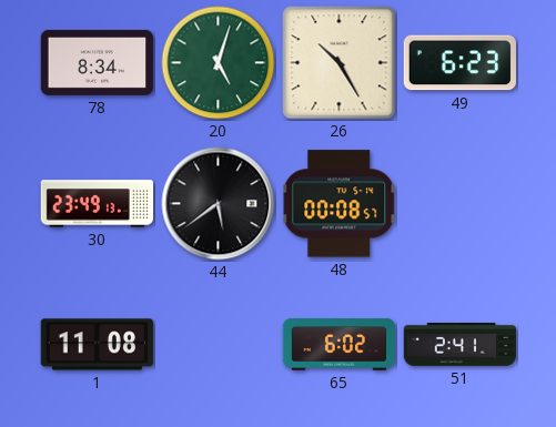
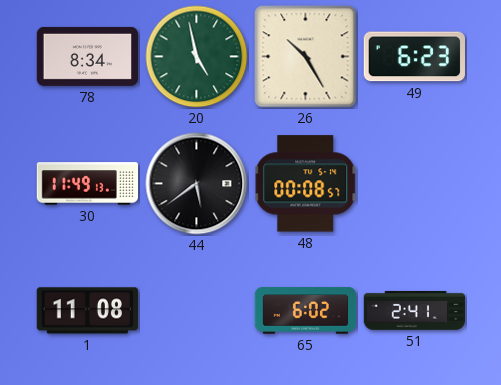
20: 5:03 -> 4:58 (197, 57)
30: 23:49 -> 11:49 (88, 184)
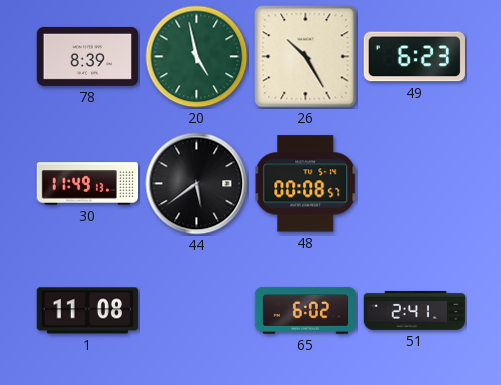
78: 8:34 -> 8:39 (87, 56)
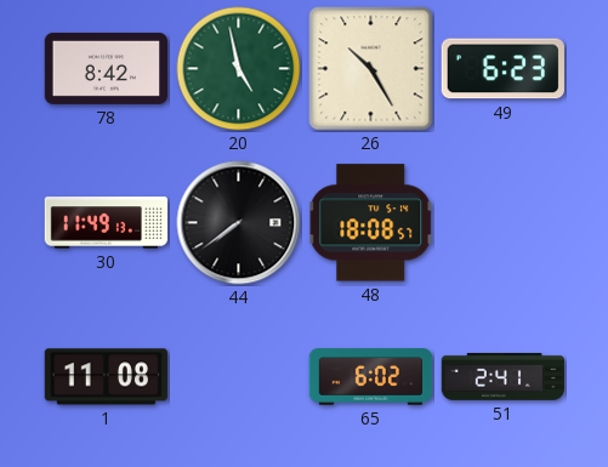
78: 8:39 -> 8:42 (106, 68)
44: 5:39 -> 7:39 (239, 223)
48: 00:08 -> 18:08 (371, 223)
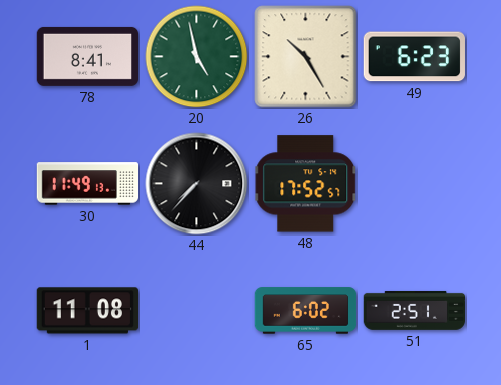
78: 8:42 -> 8:41 (87, 56)
44: 7:39 -> 7:37 (197, 184)
48: 18:08 -> 17:52 (306, 184)
51: 2:41 -> 2:51 (414, 310)
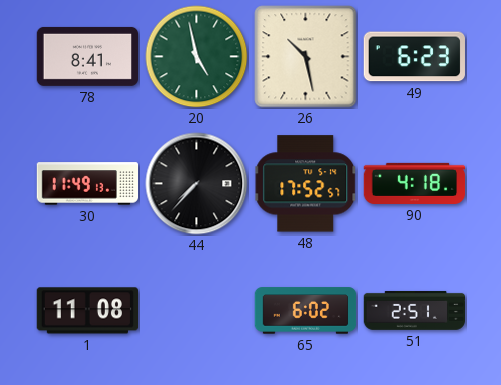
26: 10:25 -> 10:28 (306, 57)
90: none -> 4:18 (415, 183)
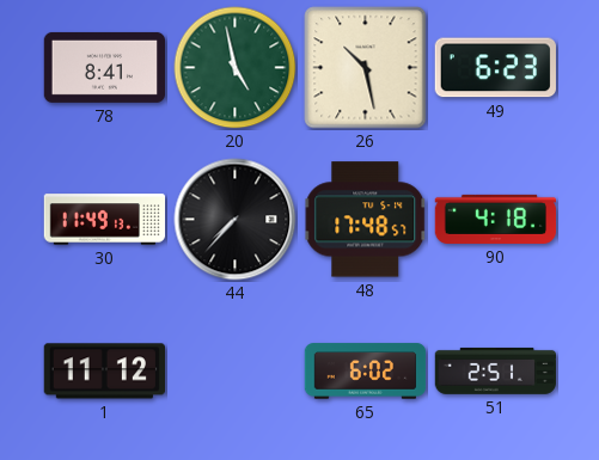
48: 17:52 -> 17:48 (366, 220)
1: 11:08 -> 11:12 (104, 372)
